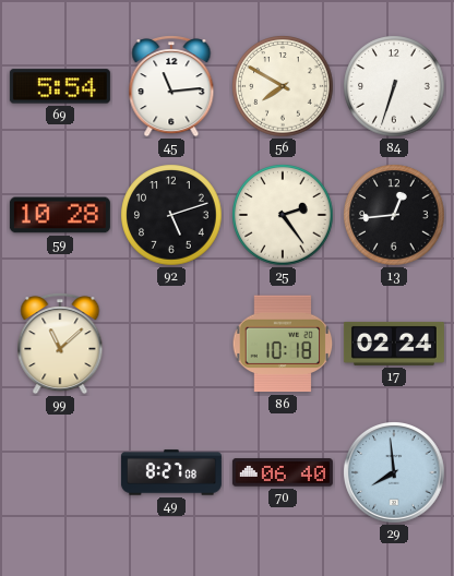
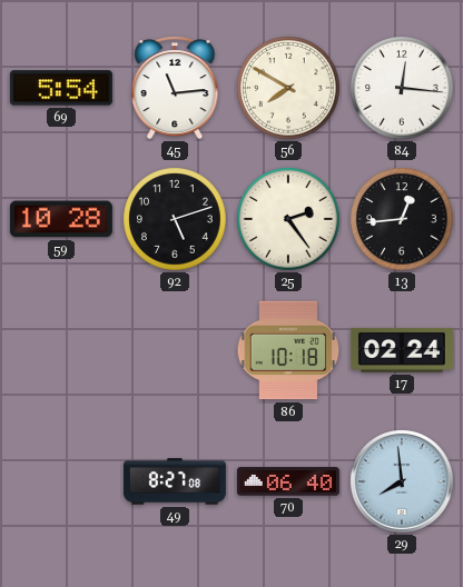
84: 6:33 -> 12:16 (402, 88)
99: 11:08 -> none (60, 344)
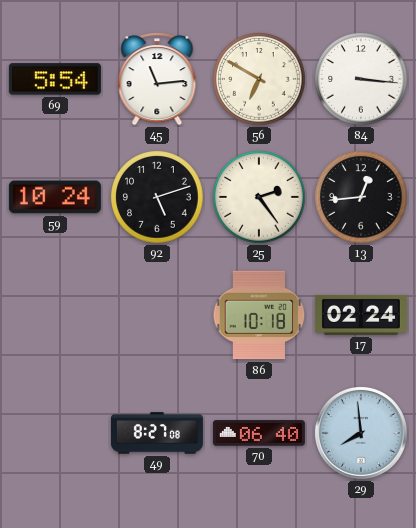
56: 7:50 -> 6:50 (259, 79)
84: 12:16 -> 3:16 (361, 79)
59: 10:28 -> 10:24 (55, 197)
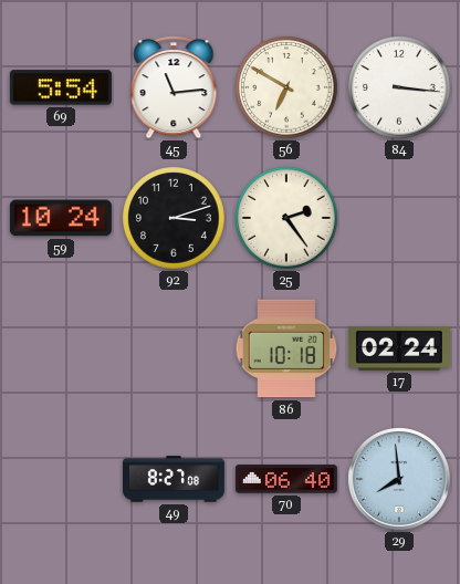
92: 5:12 -> 3:12 (174, 218)
13: 12:44 -> none (361, 197)
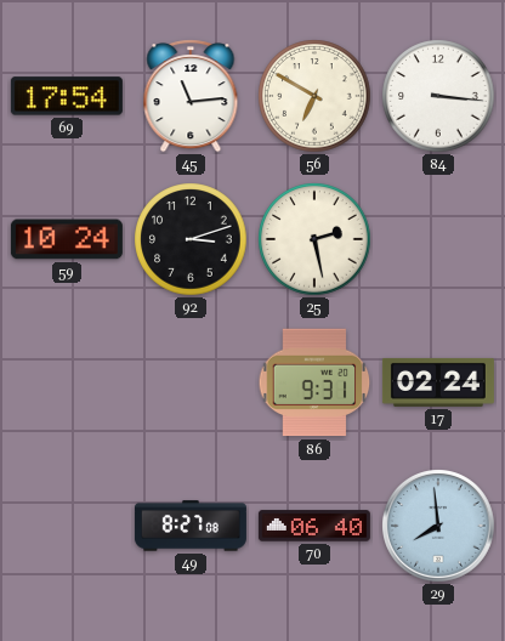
69: 5:54 -> 17:54 (67, 96)
25: 2:24 -> 2:28 (314, 239)
86: 10:18 -> 9:31 (314, 382)
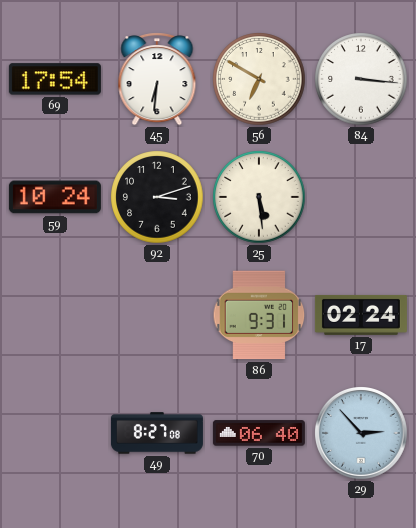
45: 11:14 -> 6:31 (157, 79)
25: 2:28 -> 5:29 (259, 197)
29: 7:59 -> 2:53 (362, 434)
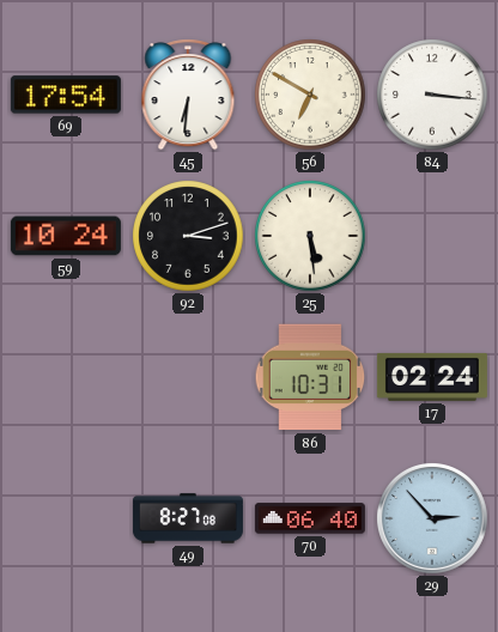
86: 9:31 -> 10:31 (310, 377)
